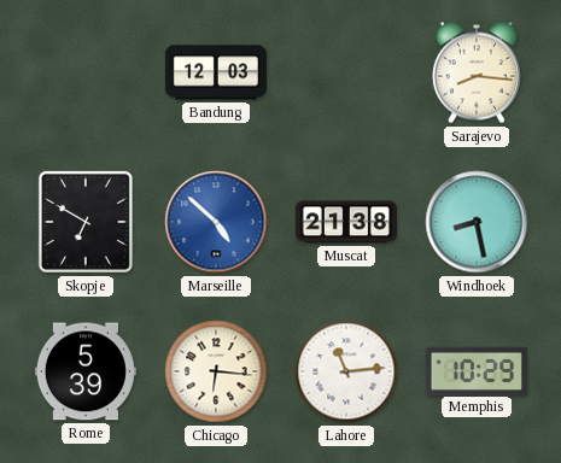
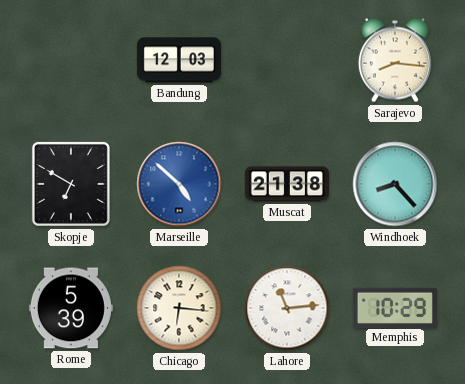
Windhoek: 8:28 -> 8:23 (395, 184)
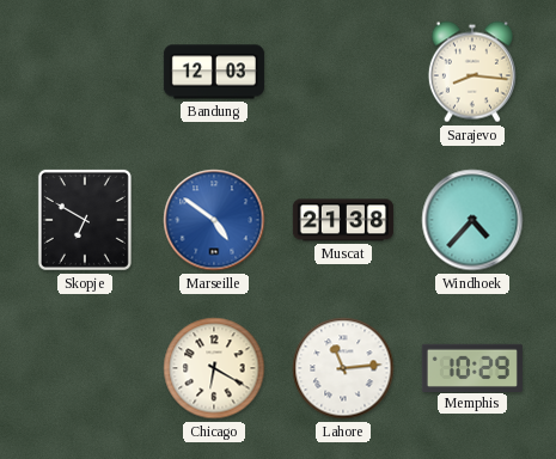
Marseille: 4:52 -> 4:51 (214, 220)
Windhoek: 8:23 -> 4:37 (472, 220)
Rome: 5:39 -> none (71, 308)
Chicago: 6:16 -> 6:20 (214, 368)
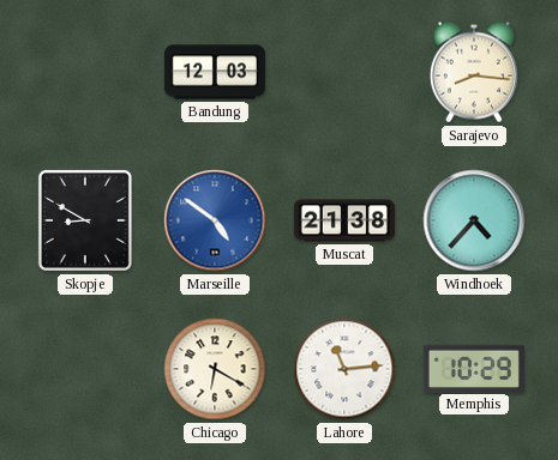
Skopje: 6:50 -> 8:50 (85, 220)
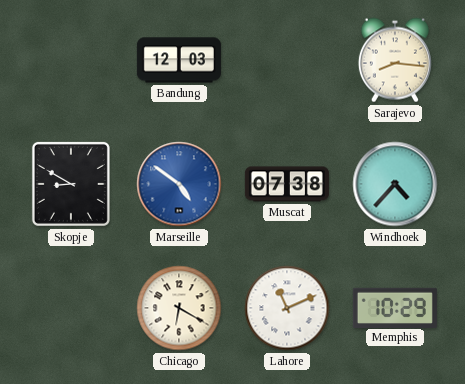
Muscat: 21:38 -> 07:38 (287, 184)
Lahore: 11:14 -> 11:11 (287, 308)
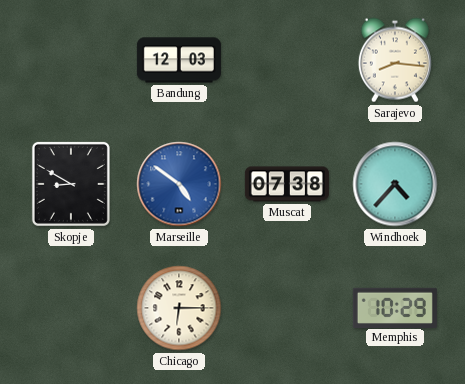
Chicago: 6:20 -> 6:15 (179, 308)
Lahore: 11:11 -> none (287, 308)
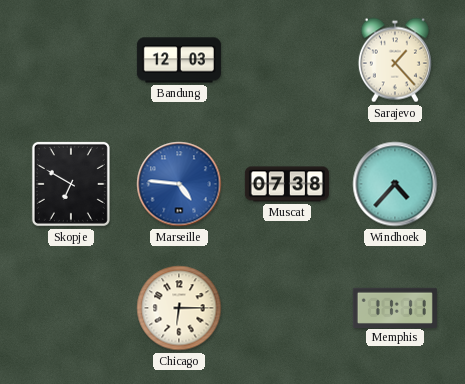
Sarajevo: 8:16 -> 1:23 (395, 60)
Skopje: 8:50 -> 6:50 (71, 184)
Marseille: 4:51 -> 4:46 (179, 184)
Memphis: 10:29 -> 11:11 (395, 307)
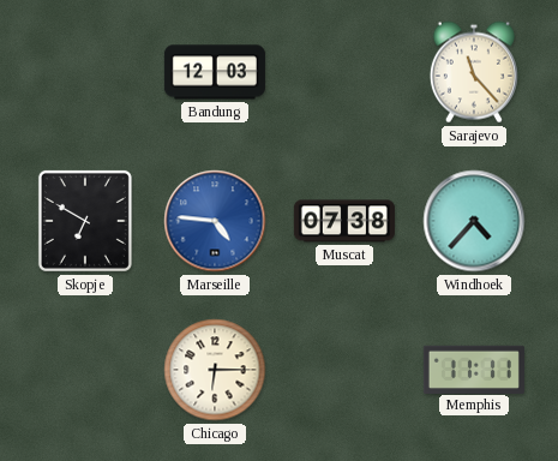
Sarajevo: 1:23 -> 11:23 (474, 72)
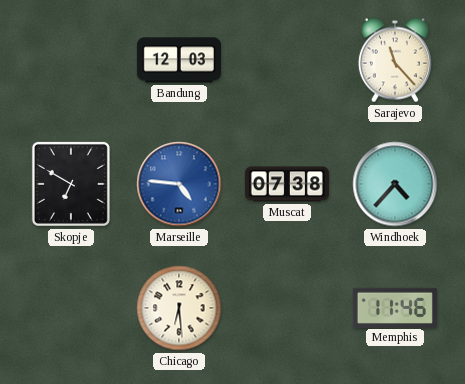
Chicago: 6:15 -> 6:29 (179, 308)
Memphis: 11:11 -> 11:46 (395, 307)
